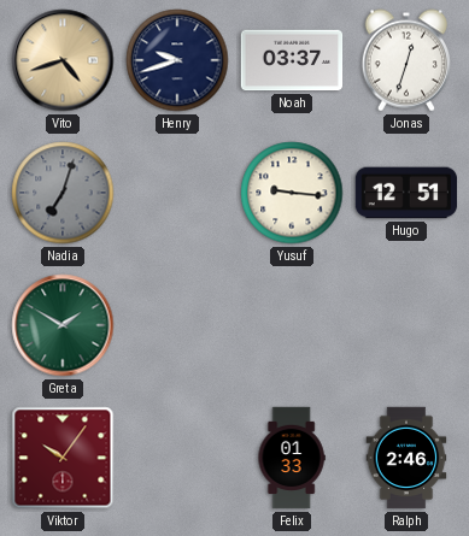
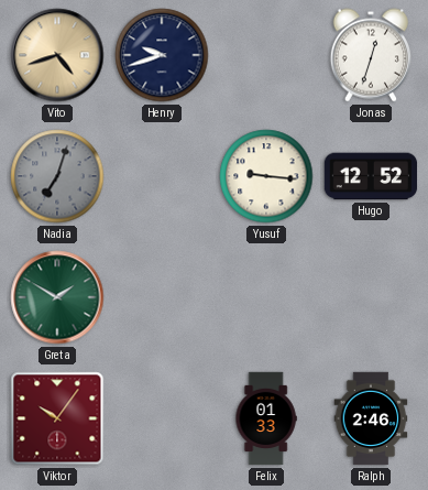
Noah: 03:37 -> none (292, 60)
Hugo: 12:51 -> 12:52 (371, 176)
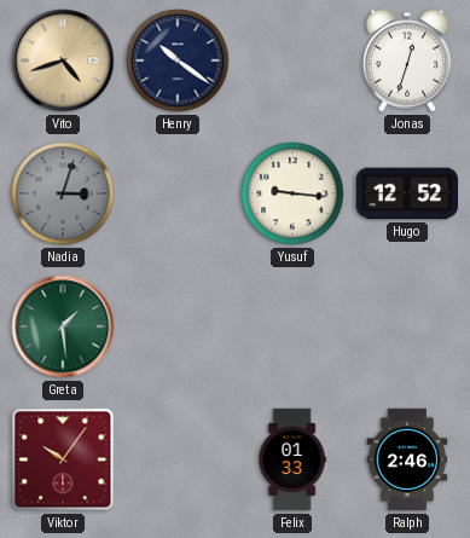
Henry: 9:42 -> 10:21 (178, 60)
Nadia: 7:03 -> 3:03 (63, 193)
Greta: 1:50 -> 1:29 (63, 326)
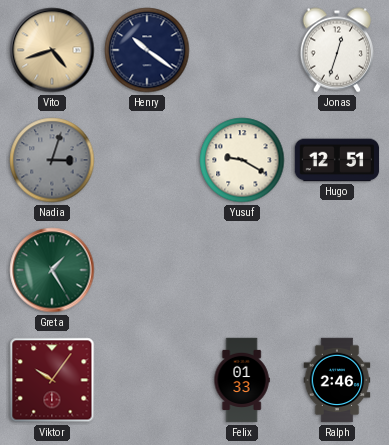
Yusuf: 9:16 -> 9:20 (242, 160)
Hugo: 12:52 -> 12:51 (337, 160)
Greta: 1:29 -> 1:25 (52, 270)
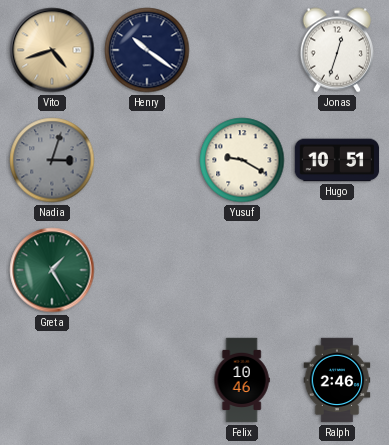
Hugo: 12:51 -> 10:51 (337, 160)
Viktor: 10:06 -> none (52, 380)
Felix: 01:33 -> 10:46 (242, 380)
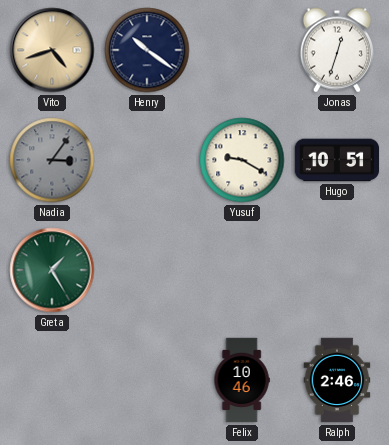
Nadia: 3:03 -> 3:06 (52, 160)
